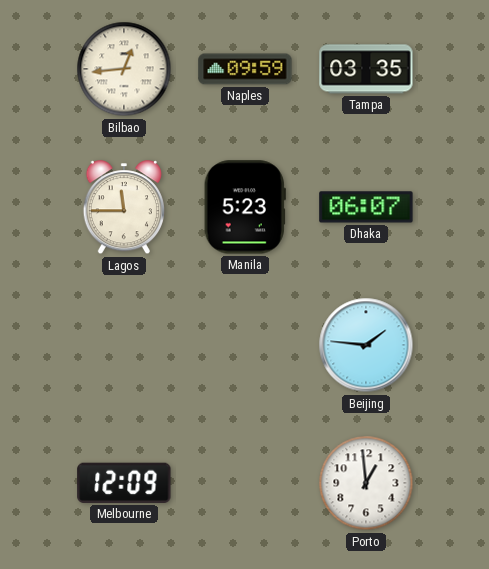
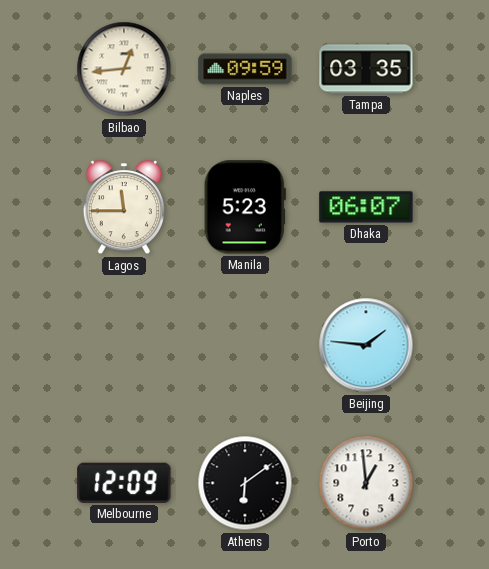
Athens: none -> 6:09 (245, 483)
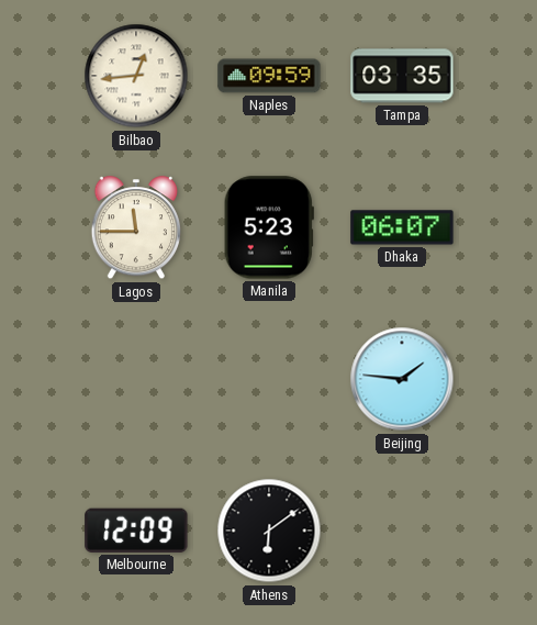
Porto: 12:59 -> none (366, 483)
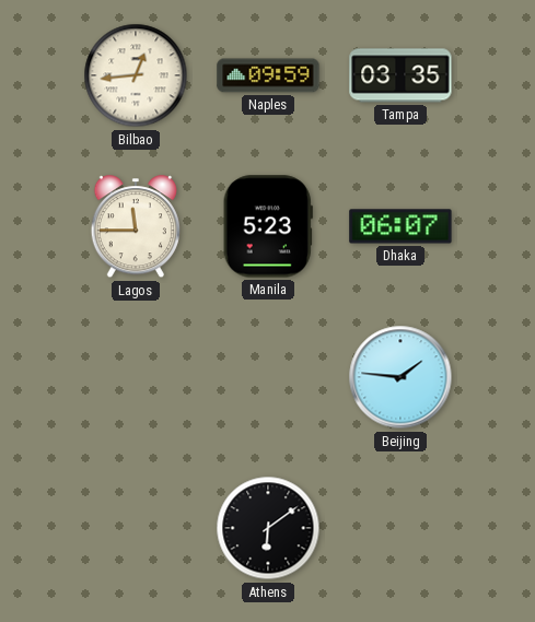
Melbourne: 12:09 -> none (136, 531)
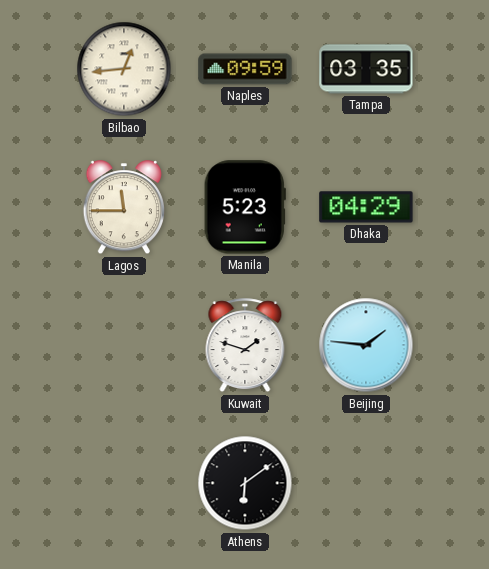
Dhaka: 06:07 -> 04:29 (366, 207)
Kuwait: none -> 1:48 (245, 346)
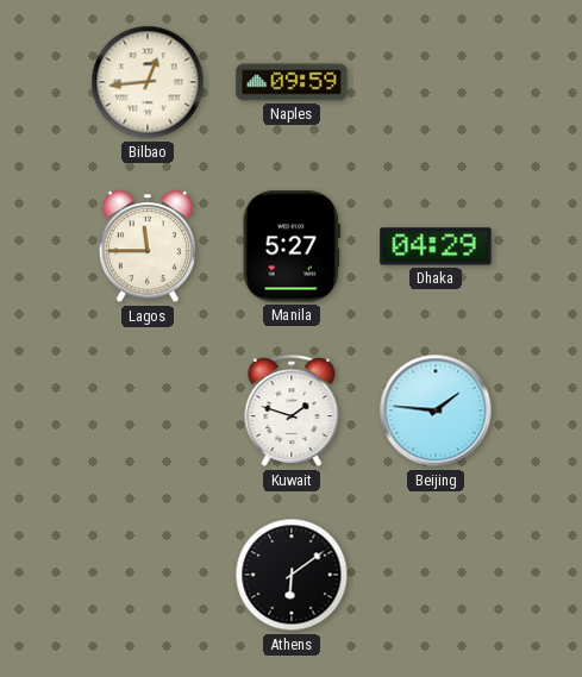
Tampa: 03:35 -> none (366, 69)
Manila: 5:23 -> 5:27 (292, 246)
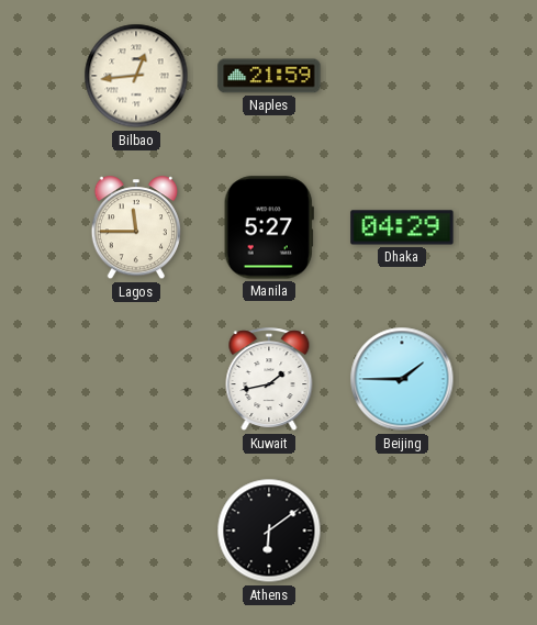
Naples: 09:59 -> 21:59 (269, 76)
Kuwait: 1:48 -> 1:43 (269, 380)
Beijing: 1:46 -> 1:45 (402, 379)
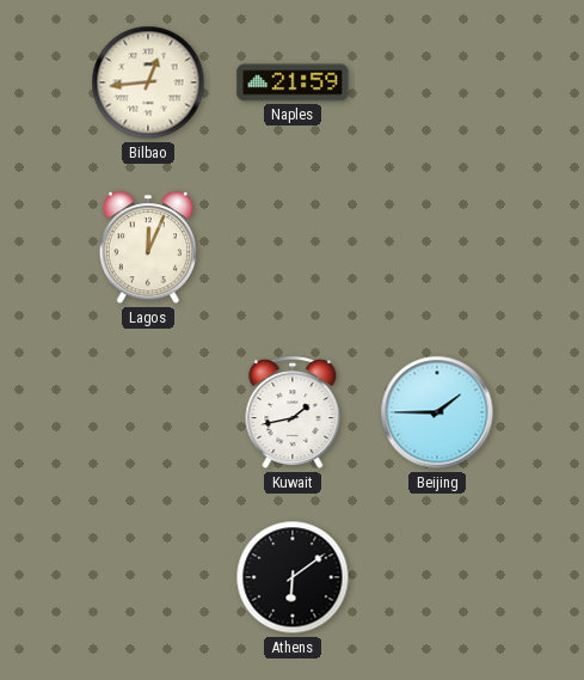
Lagos: 11:45 -> 12:04 (148, 249)
Manila: 5:27 -> none (269, 227)
Dhaka: 04:29 -> none (402, 227)
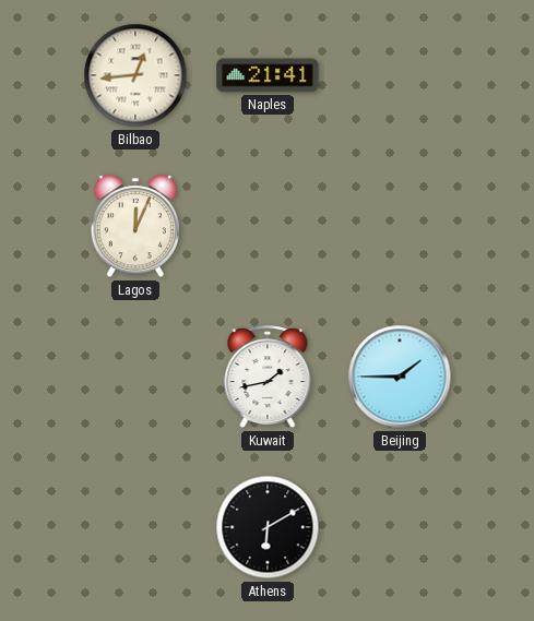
Naples: 21:59 -> 21:41 (268, 75)
Athens: 6:09 -> 6:10 (268, 527)
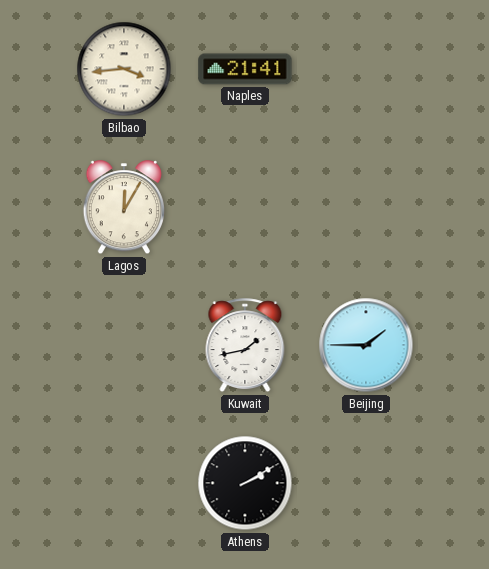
Bilbao: 12:44 -> 3:44 (124, 69)
Lagos: 12:04 -> 12:05 (124, 208)
Athens: 6:10 -> 2:10 (245, 483)
